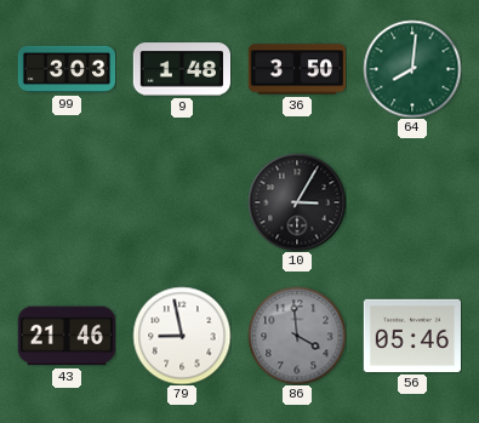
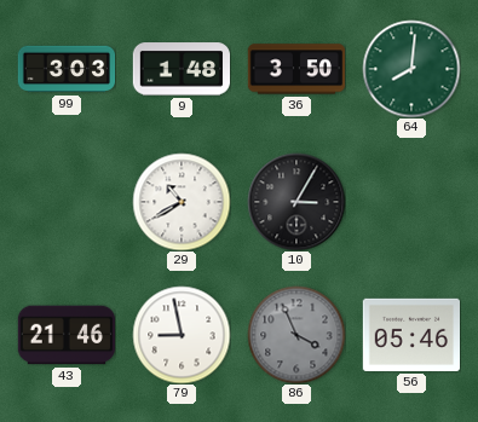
29: none -> 10:40 (182, 202)
86: 3:59 -> 3:56 (296, 335)
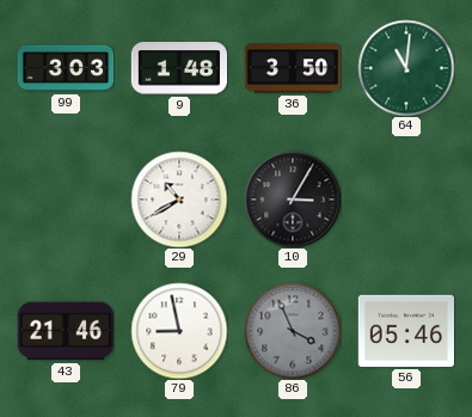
64: 8:01 -> 11:01 (406, 68)
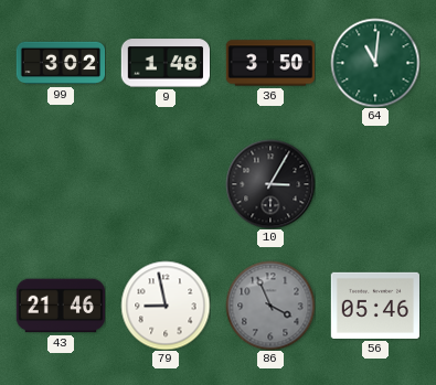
99: 3:03 -> 3:02 (61, 63)
29: 10:40 -> none (179, 200)
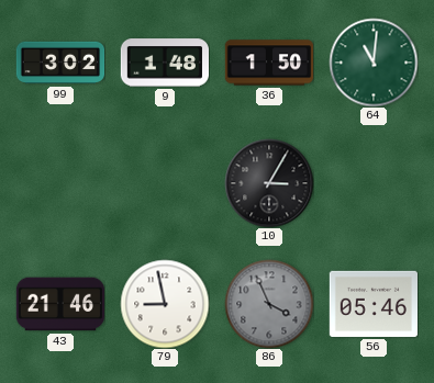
36: 3:50 -> 1:50 (269, 63)
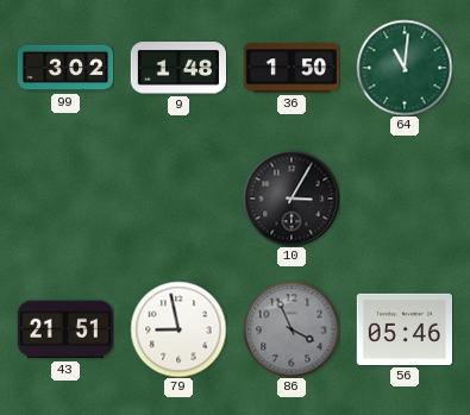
43: 21:46 -> 21:51 (64, 329)
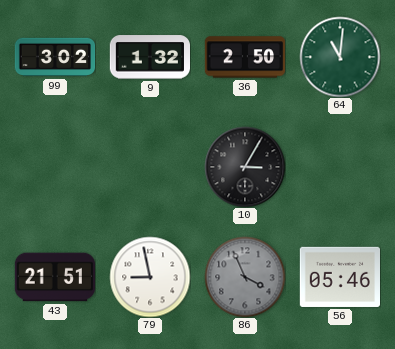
9: 1:48 -> 1:32 (149, 57)
36: 1:50 -> 2:50 (245, 57)
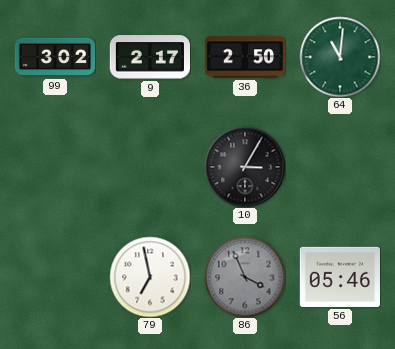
9: 1:32 -> 2:17 (149, 57)
43: 21:51 -> none (54, 277)
79: 8:58 -> 6:58 (150, 277)
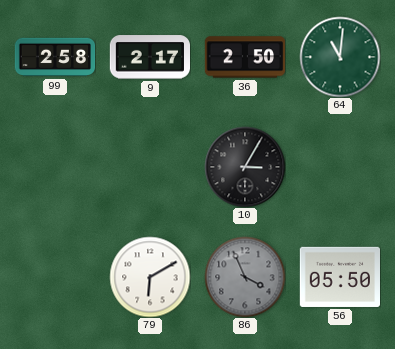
99: 3:02 -> 2:58 (55, 57)
79: 6:58 -> 6:10 (150, 277)
56: 05:46 -> 05:50 (339, 277)
